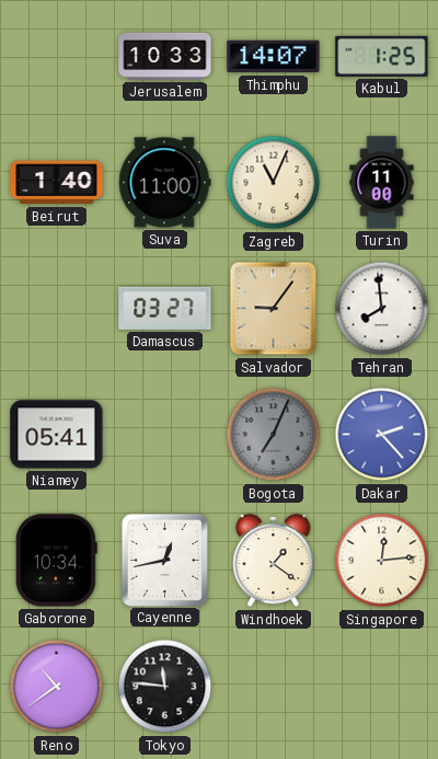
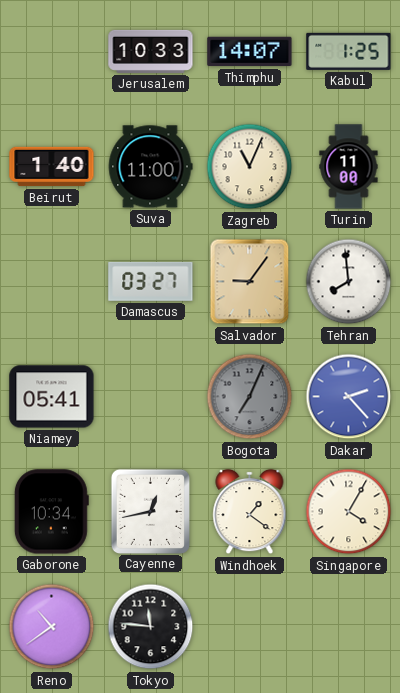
Singapore: 12:14 -> 4:05 (349, 512)
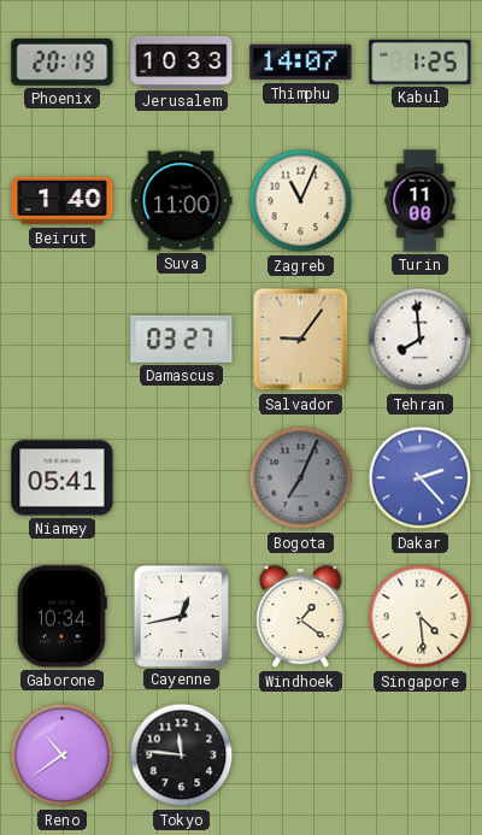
Phoenix: none -> 20:19 (63, 61)
Singapore: 4:05 -> 4:29 (421, 617)
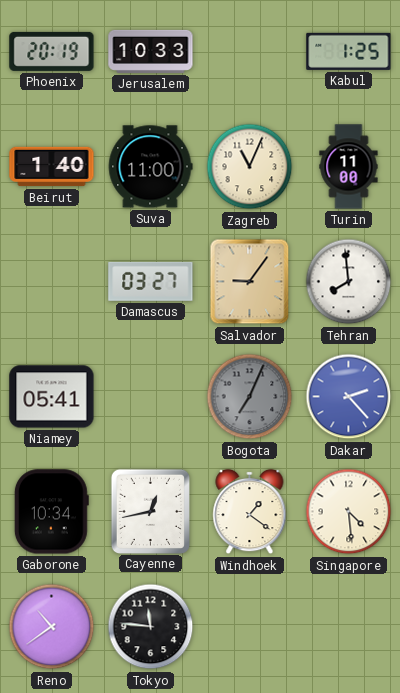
Thimphu: 14:07 -> none (301, 63)
